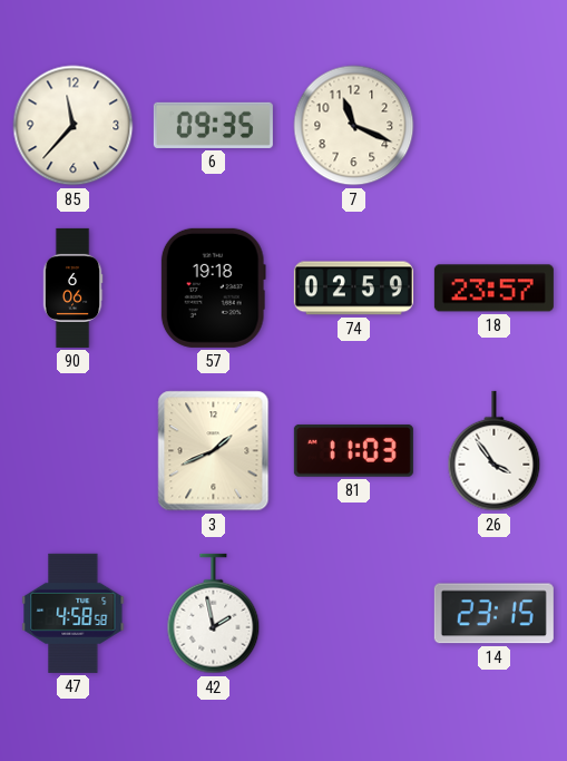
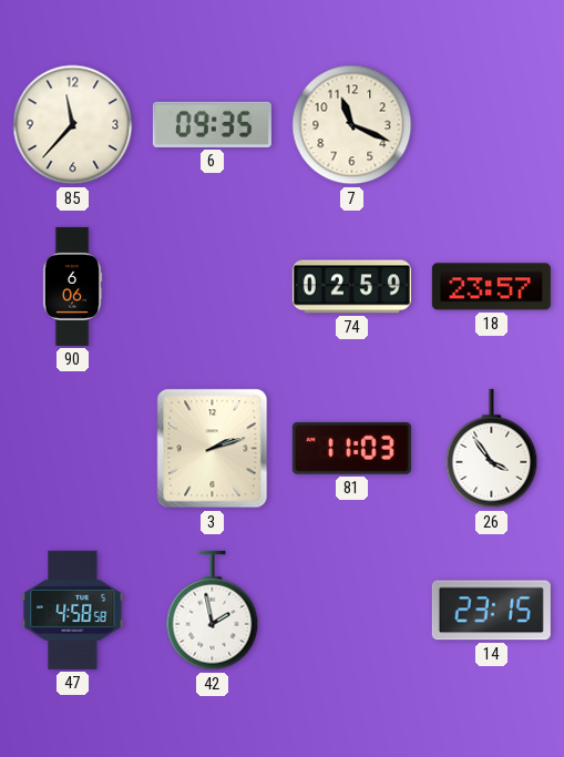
57: 19:18 -> none (213, 287)
3: 1:41 -> 2:12 (213, 449)
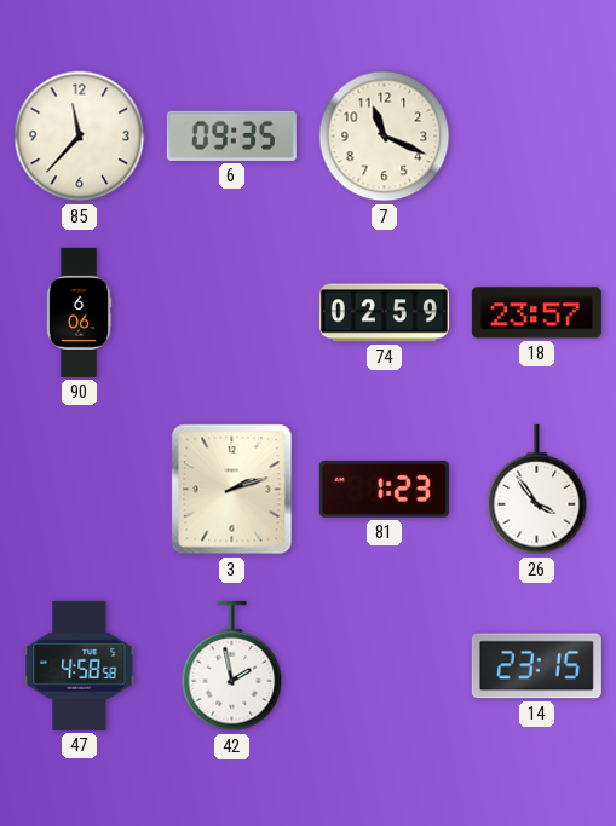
81: 11:03 -> 1:23 (384, 490)
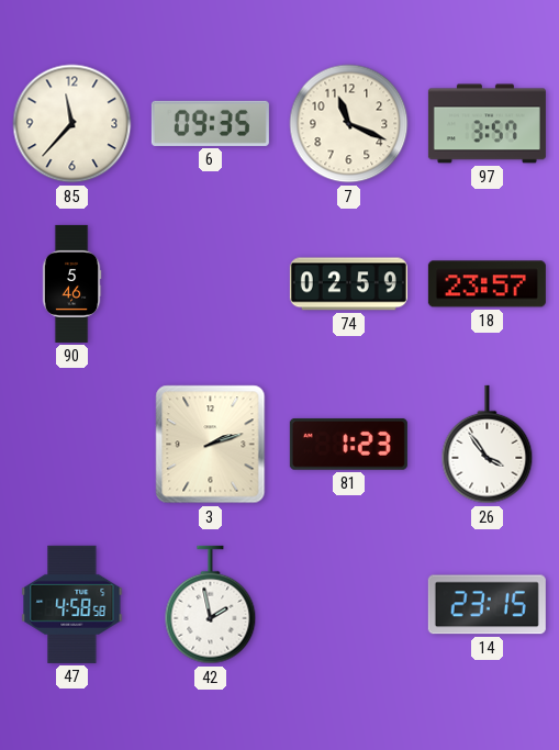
97: none -> 3:57 (487, 124)
90: 6:06 -> 5:46 (71, 283)
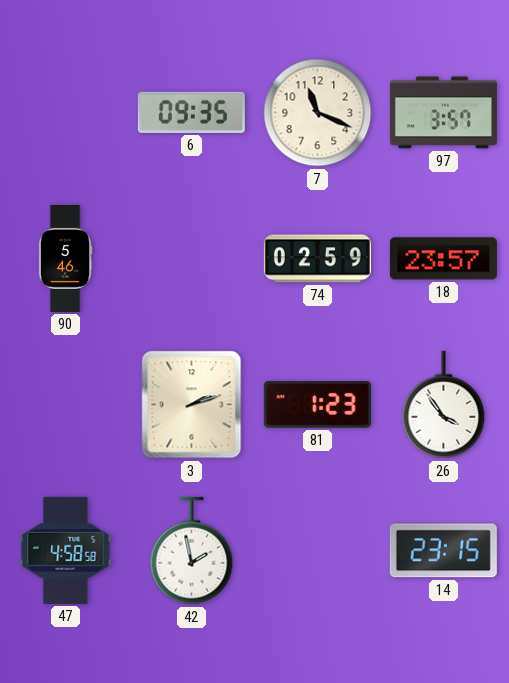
85: 11:37 -> none (72, 124)
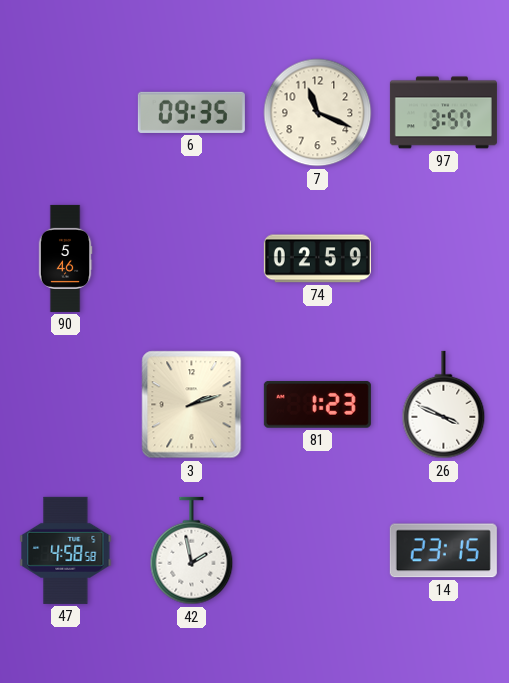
18: 23:57 -> none (443, 259)
26: 3:54 -> 3:49 (444, 405)
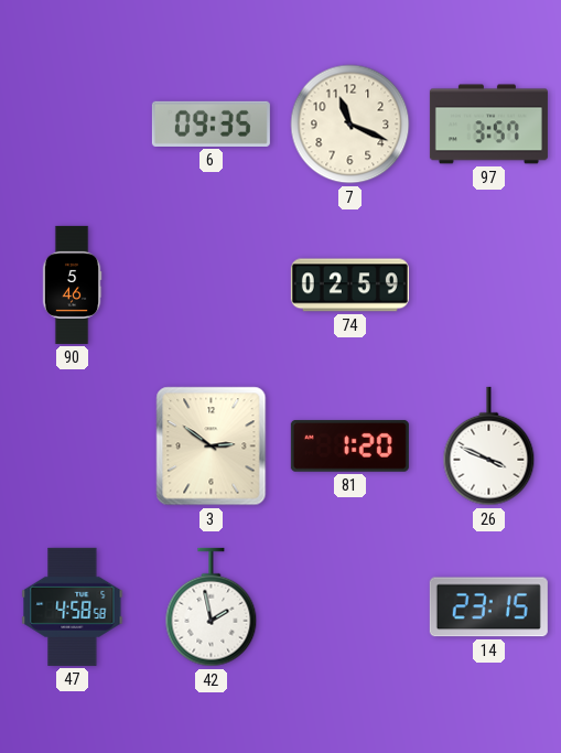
3: 2:12 -> 2:51 (212, 447)
81: 1:23 -> 1:20 (349, 447)
